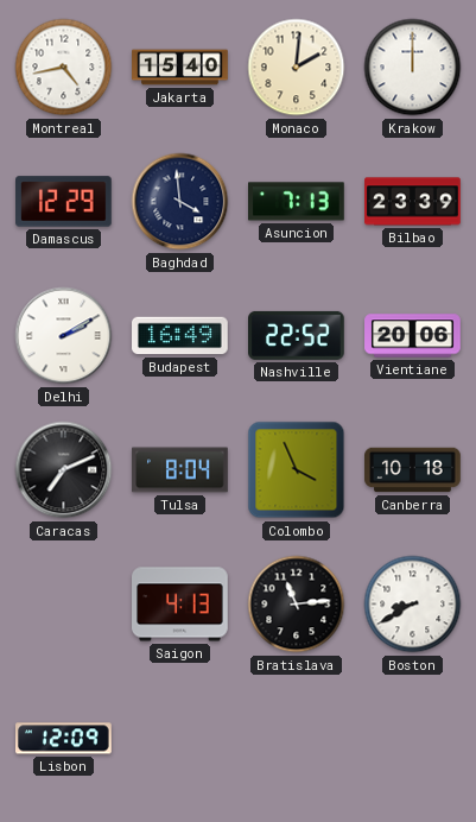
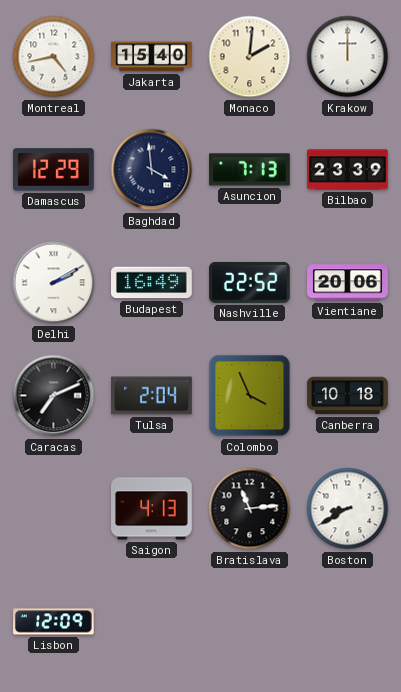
Tulsa: 8:04 -> 2:04 (152, 396)
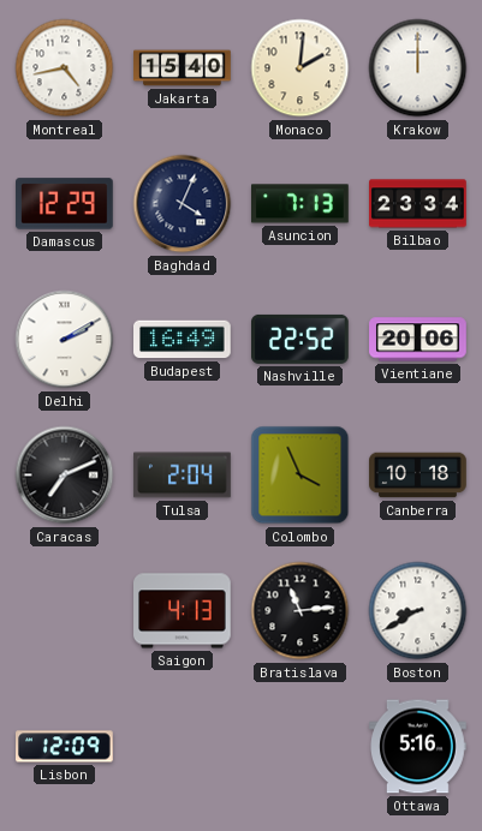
Baghdad: 3:59 -> 4:04 (183, 204)
Bilbao: 23:39 -> 23:34 (418, 204)
Ottawa: none -> 5:16 (418, 747)
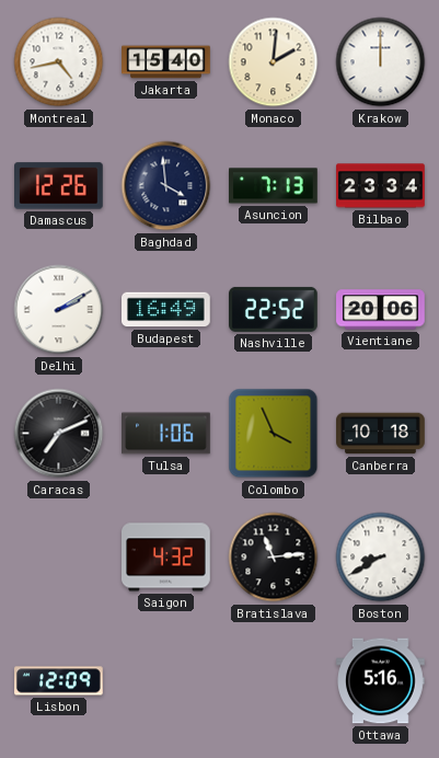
Damascus: 12:29 -> 12:26 (59, 186)
Baghdad: 4:04 -> 3:59 (166, 186)
Tulsa: 2:04 -> 1:06 (166, 434)
Saigon: 4:13 -> 4:32 (166, 558)
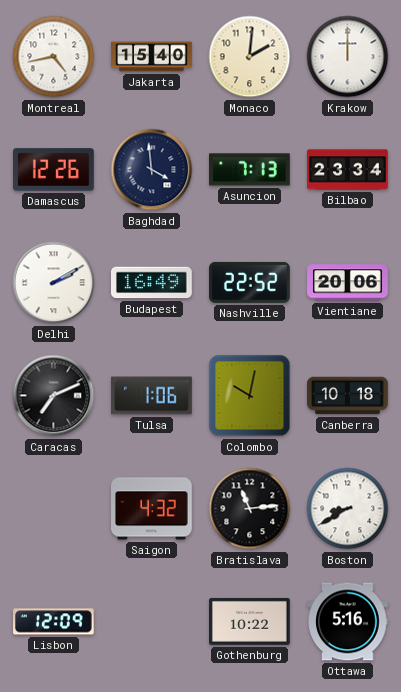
Colombo: 3:56 -> 10:02 (250, 396)
Gothenburg: none -> 10:22 (250, 621)
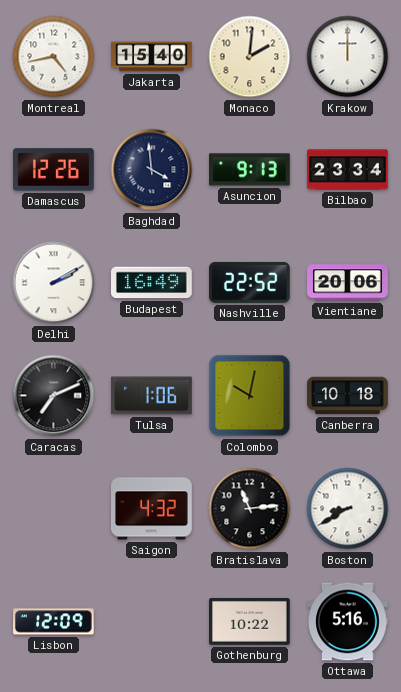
Asuncion: 7:13 -> 9:13 (250, 170)
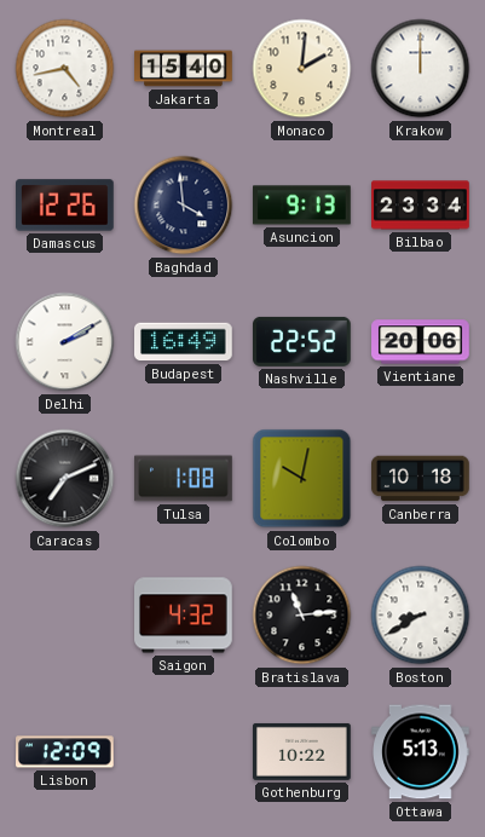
Tulsa: 1:06 -> 1:08 (184, 479)
Ottawa: 5:16 -> 5:13 (421, 752)
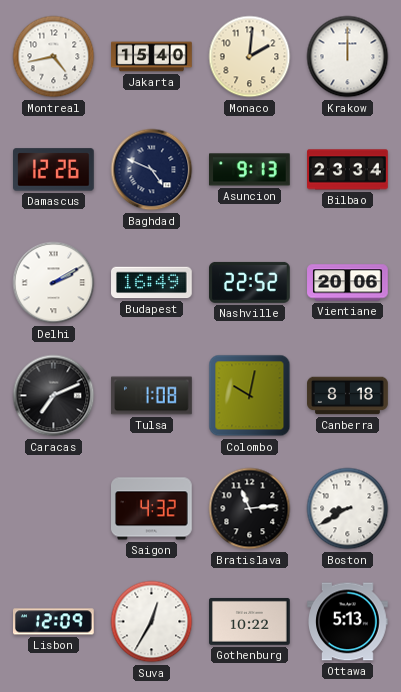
Baghdad: 3:59 -> 4:49 (152, 170)
Canberra: 10:18 -> 8:18 (348, 396)
Suva: none -> 12:35 (152, 622)
